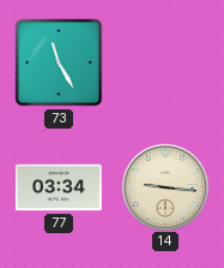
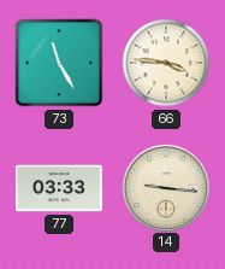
66: none -> 3:46 (166, 63)
77: 03:34 -> 03:33 (59, 188)
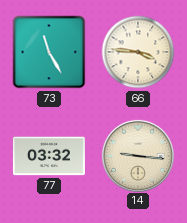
77: 03:33 -> 03:32 (49, 156)
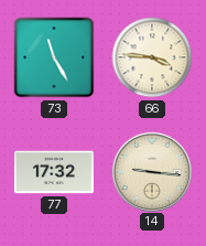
77: 03:32 -> 17:32 (54, 172)
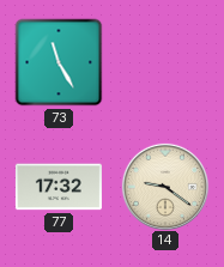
66: 3:46 -> none (152, 57)
14: 9:16 -> 9:21 (164, 186)
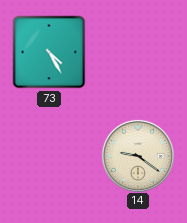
73: 11:25 -> 4:25 (49, 52)
77: 17:32 -> none (59, 187)
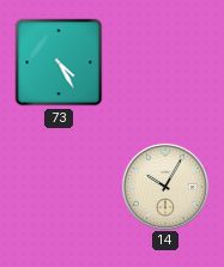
14: 9:21 -> 10:05 (164, 186)
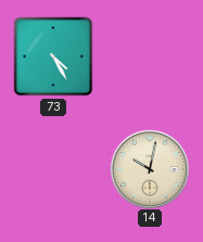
14: 10:05 -> 10:02 (149, 168)
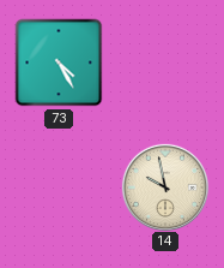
14: 10:02 -> 9:58 (164, 186)
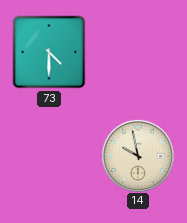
73: 4:25 -> 4:30 (49, 52)
